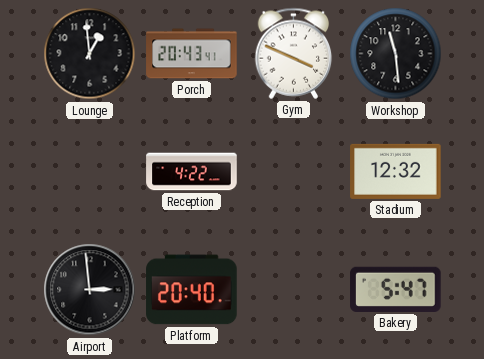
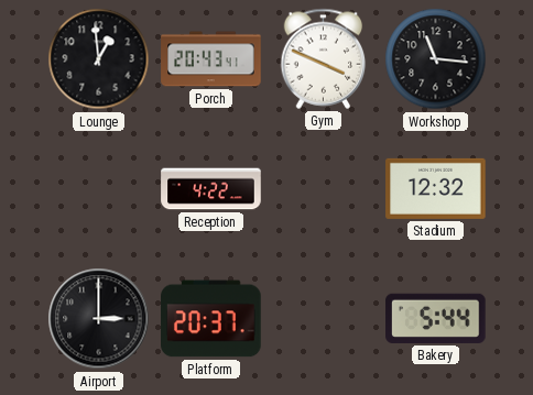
Workshop: 11:29 -> 11:16 (436, 59)
Airport: 2:59 -> 3:00 (99, 319)
Platform: 20:40 -> 20:37 (211, 319)
Bakery: 5:47 -> 5:44 (436, 318)
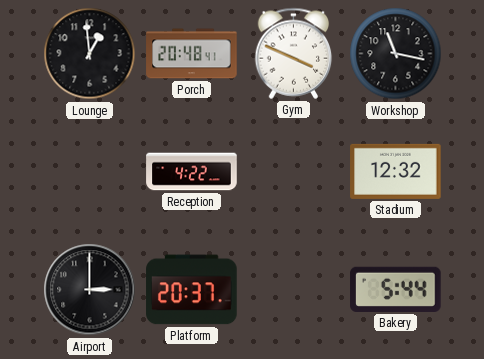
Porch: 20:43 -> 20:48 (192, 54)
Workshop: 11:16 -> 11:17 (396, 54)
